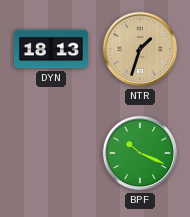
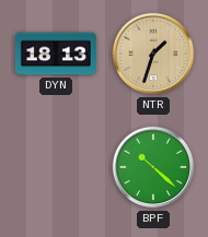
BPF: 10:19 -> 10:22 (153, 167)
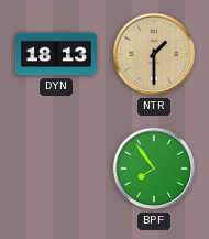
NTR: 1:33 -> 1:30 (154, 54)
BPF: 10:22 -> 7:54 (154, 169)
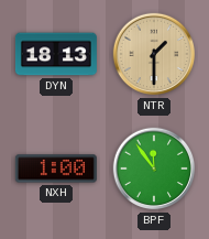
NXH: none -> 1:00 (56, 169)
BPF: 7:54 -> 11:54 (154, 169)
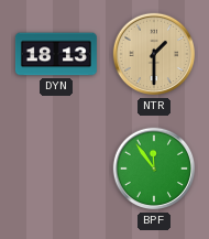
NXH: 1:00 -> none (56, 169)
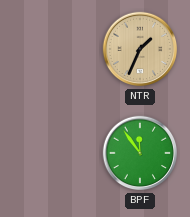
DYN: 18:13 -> none (56, 54)
NTR: 1:30 -> 1:34 (140, 49)
